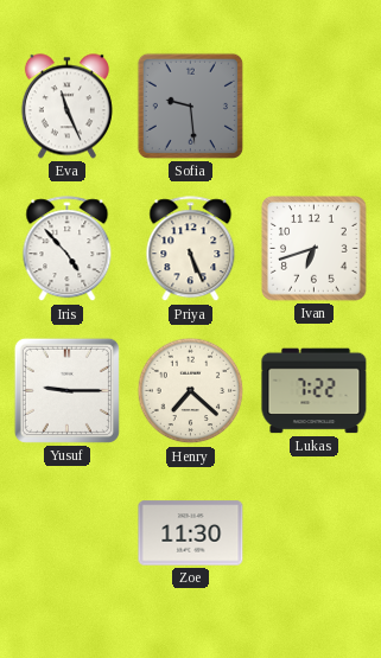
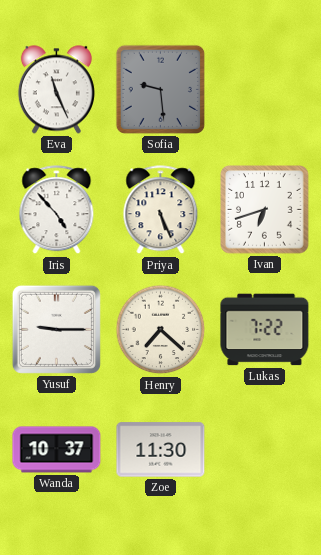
Wanda: none -> 10:37 (57, 450)
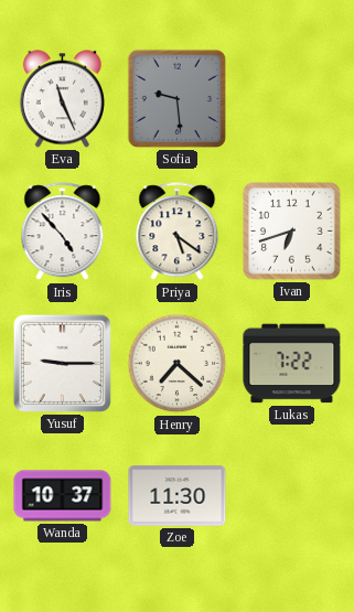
Priya: 5:26 -> 5:21 (178, 232)
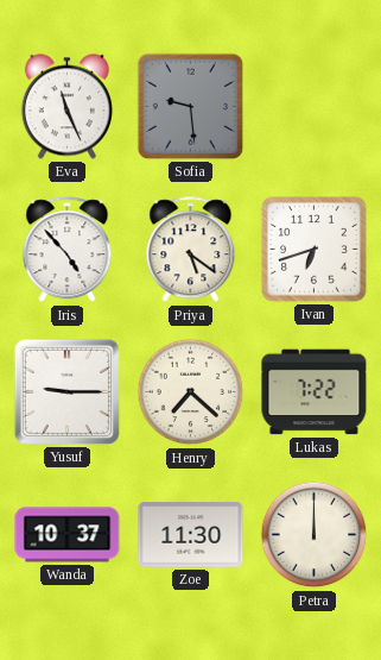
Petra: none -> 12:00 (315, 535)
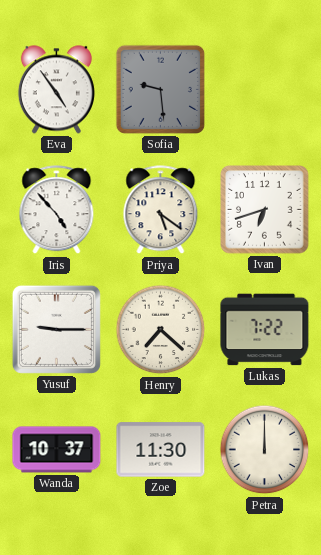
Eva: 11:26 -> 4:54 (56, 90)
